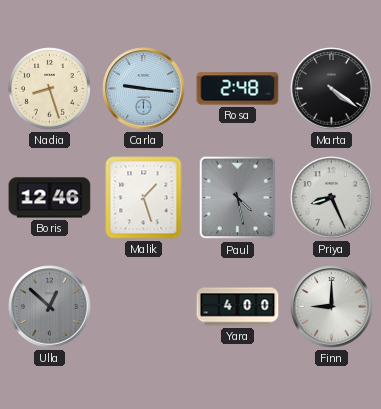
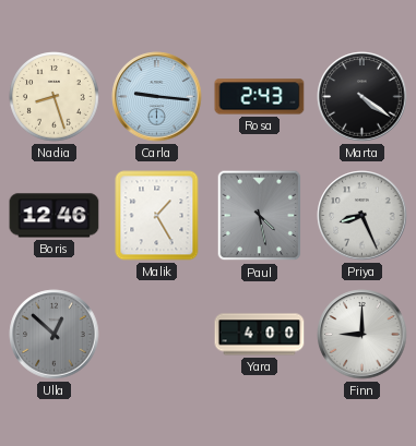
Rosa: 2:48 -> 2:43 (260, 97)
Malik: 1:27 -> 1:25 (157, 216)
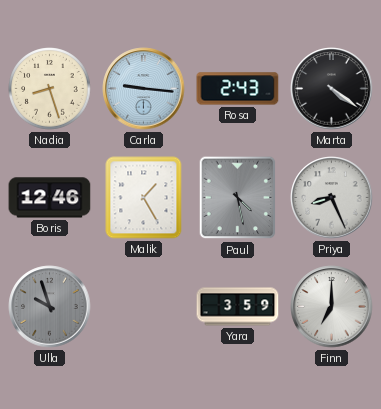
Ulla: 12:52 -> 9:57 (50, 307)
Yara: 4:00 -> 3:59 (238, 307)
Finn: 9:00 -> 7:00 (332, 307)
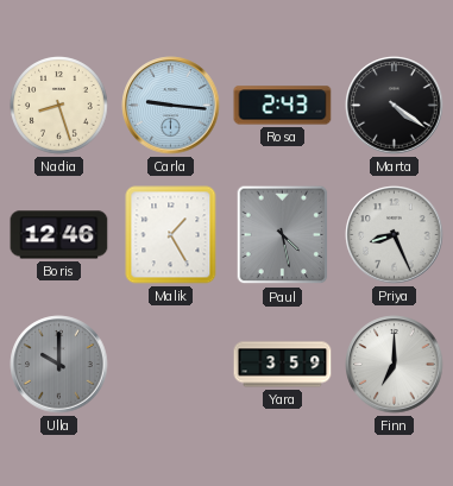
Ulla: 9:57 -> 10:00 (59, 365)
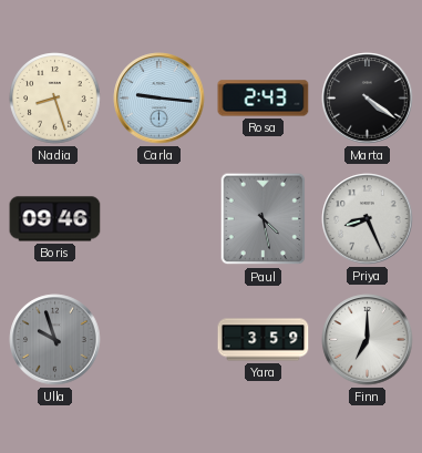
Boris: 12:46 -> 09:46 (55, 219)
Malik: 1:25 -> none (171, 235)
Ulla: 10:00 -> 9:57 (55, 340)
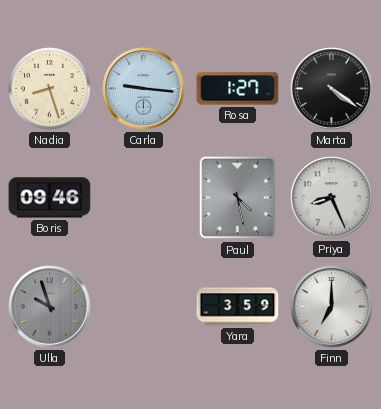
Rosa: 2:43 -> 1:27 (238, 89)
